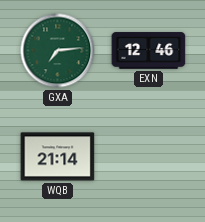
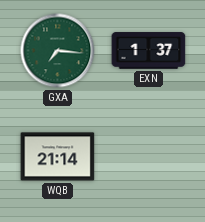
GXA: 7:14 -> 7:16 (58, 51)
EXN: 12:46 -> 1:37 (149, 51)
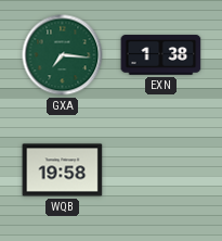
EXN: 1:37 -> 1:38 (161, 55)
WQB: 21:14 -> 19:58 (63, 170)
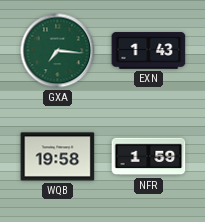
EXN: 1:38 -> 1:43 (149, 51)
NFR: none -> 1:59 (149, 157)
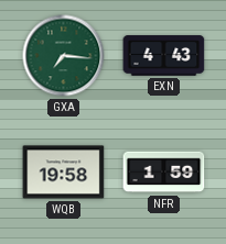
EXN: 1:43 -> 4:43 (164, 56)
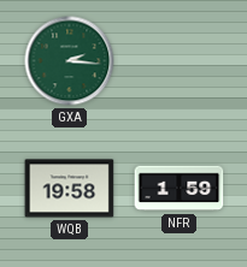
GXA: 7:16 -> 2:16 (70, 61)
EXN: 4:43 -> none (164, 56)
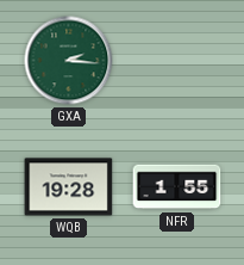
WQB: 19:58 -> 19:28 (69, 187)
NFR: 1:59 -> 1:55 (177, 187)
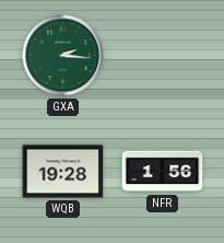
NFR: 1:55 -> 1:56 (163, 172)
